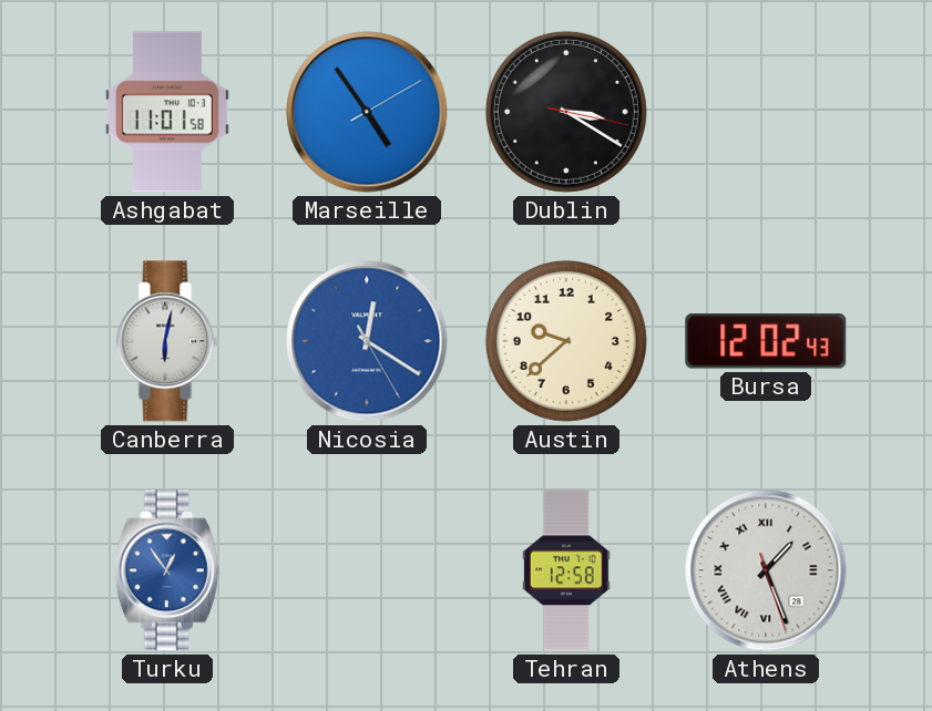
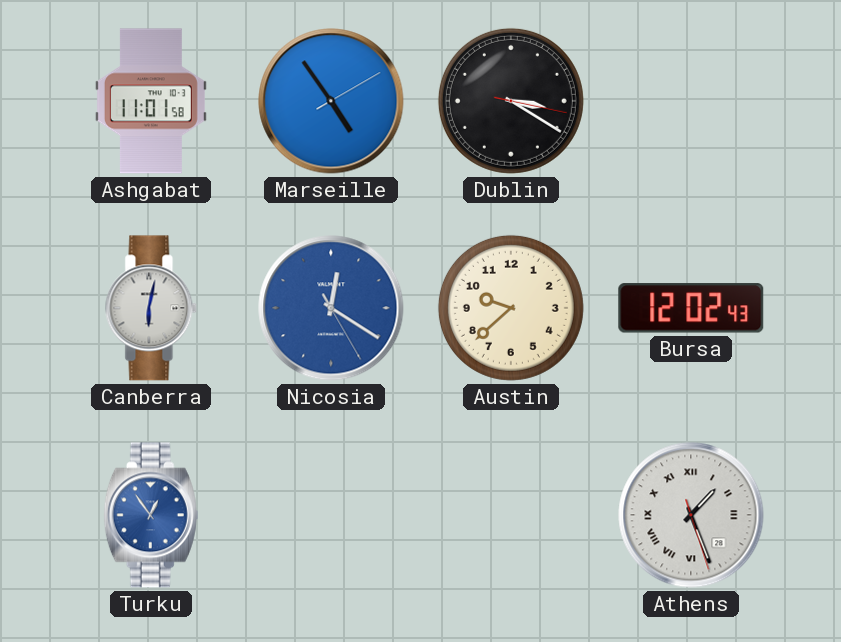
Tehran: 12:58 -> none (566, 570)
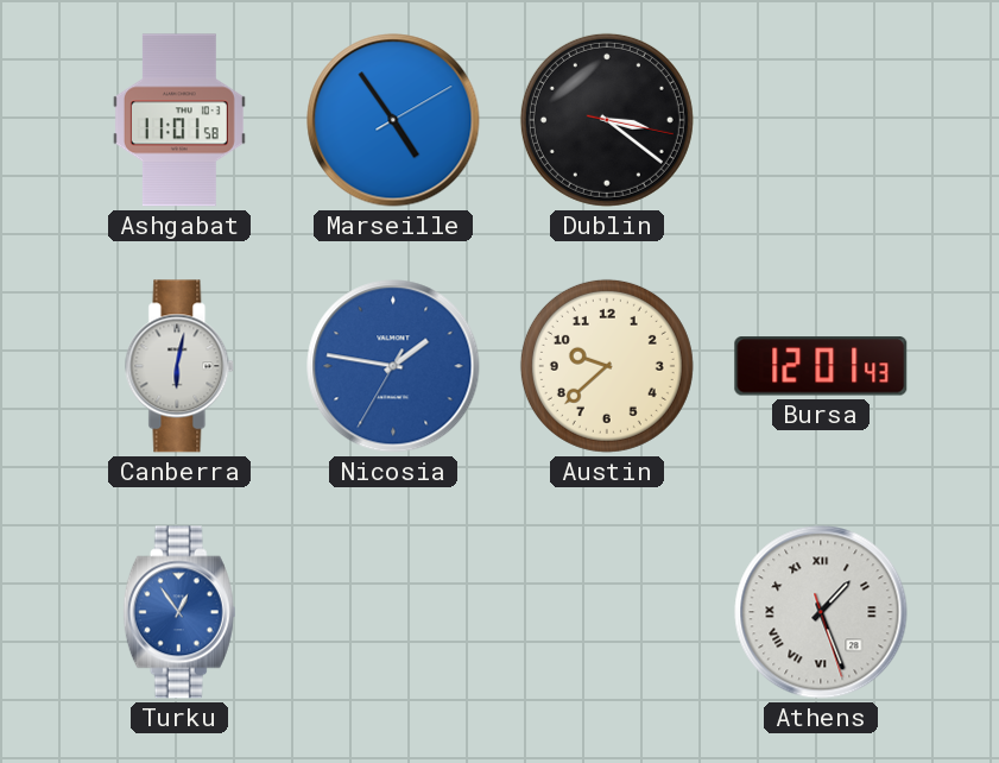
Dublin: 3:20 -> 3:21 (607, 120)
Nicosia: 12:20 -> 1:46 (393, 366)
Bursa: 12:02 -> 12:01 (821, 366)
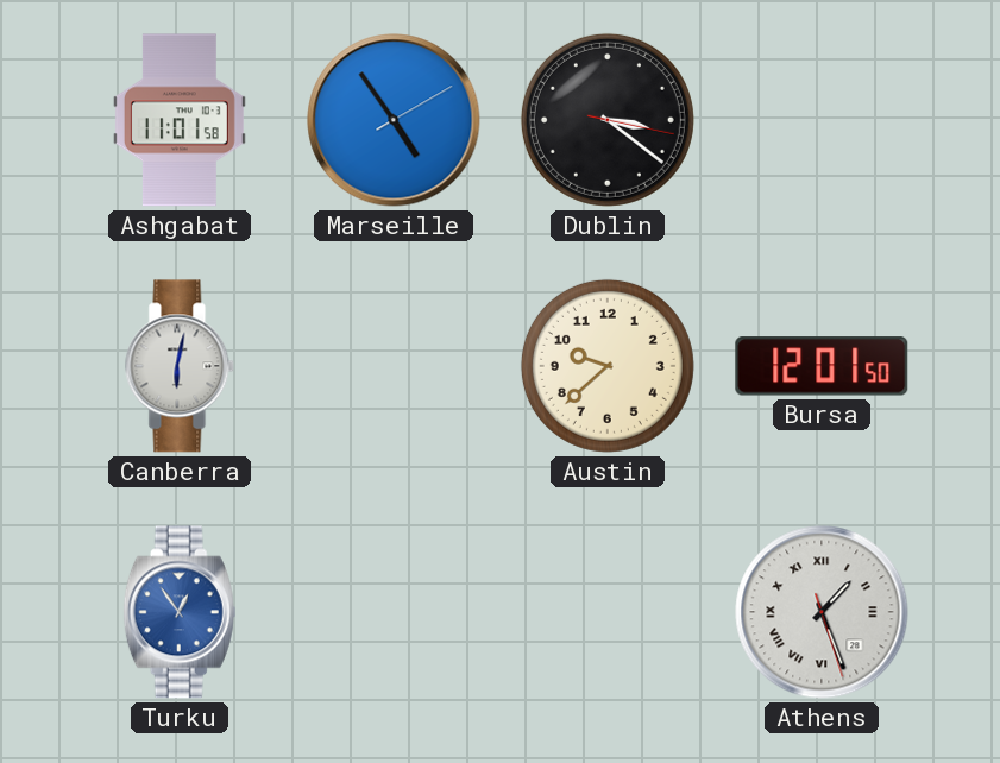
Nicosia: 1:46 -> none (393, 366)
Bursa: 12:01:43 -> 12:01:50 (822, 366)
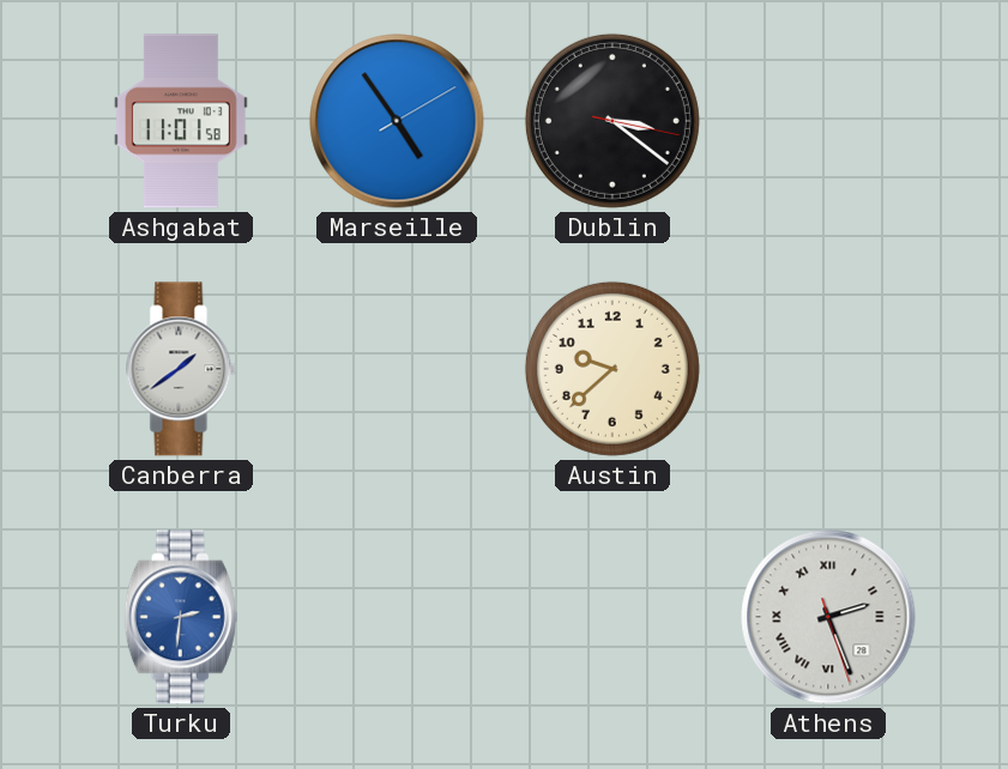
Canberra: 6:02 -> 1:39 (181, 369)
Bursa: 12:01 -> none (822, 366)
Turku: 12:54 -> 2:31 (181, 617)
Athens: 1:26 -> 2:26 (828, 617)
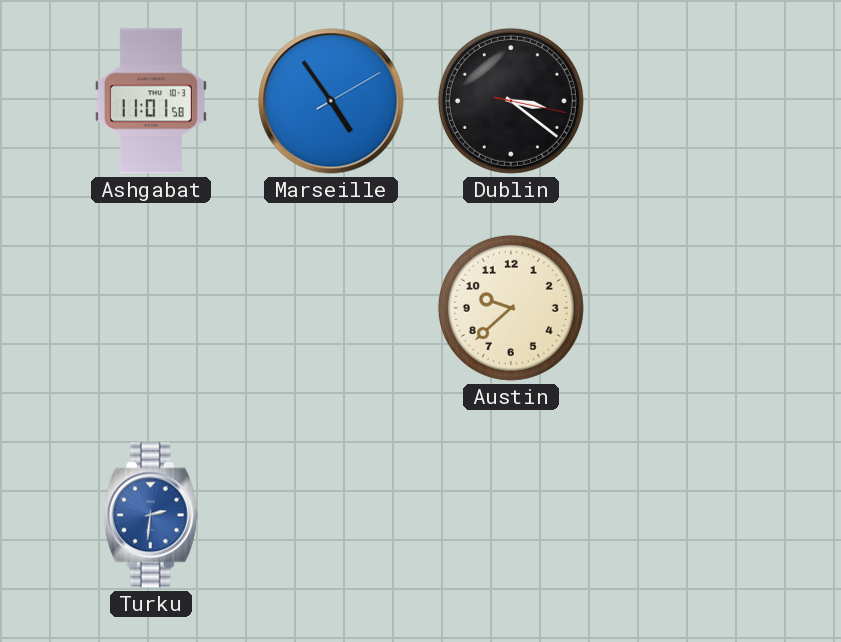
Canberra: 1:39 -> none (181, 369)
Athens: 2:26 -> none (828, 617)
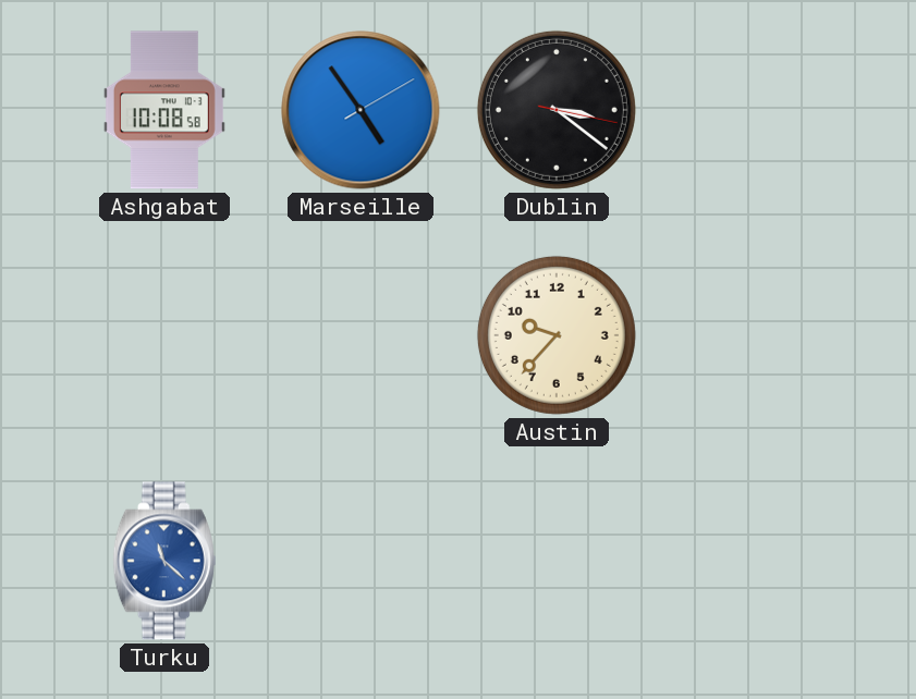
Ashgabat: 11:01 -> 10:08 (164, 110)
Austin: 9:38 -> 9:37 (557, 335)
Turku: 2:31 -> 11:22 (164, 561)
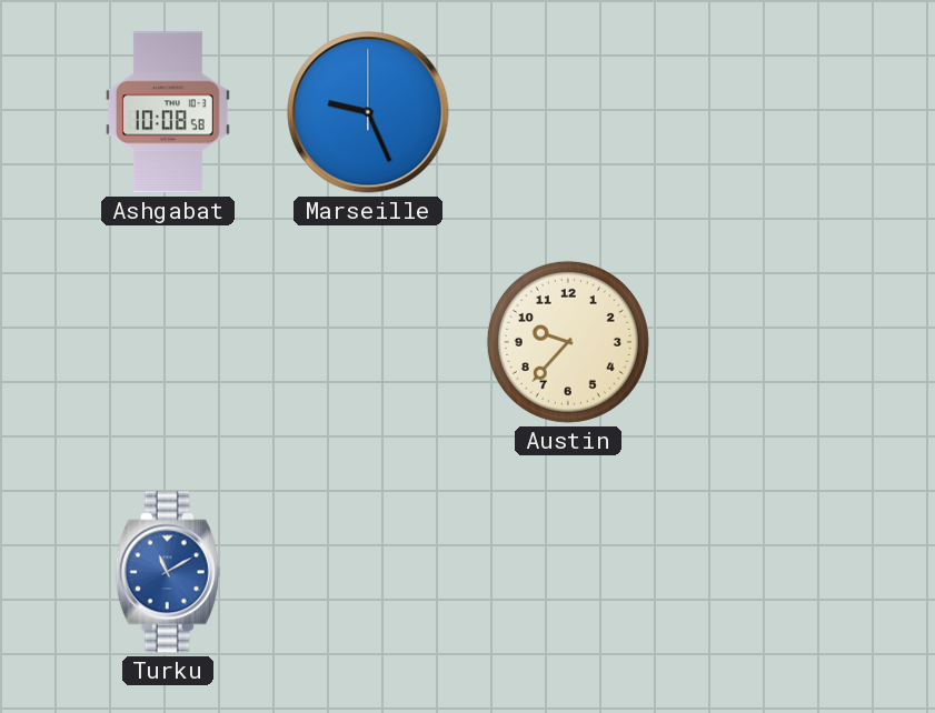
Marseille: 4:54 -> 9:26 (368, 112)
Dublin: 3:21 -> none (557, 110)
Turku: 11:22 -> 11:10 (168, 572)
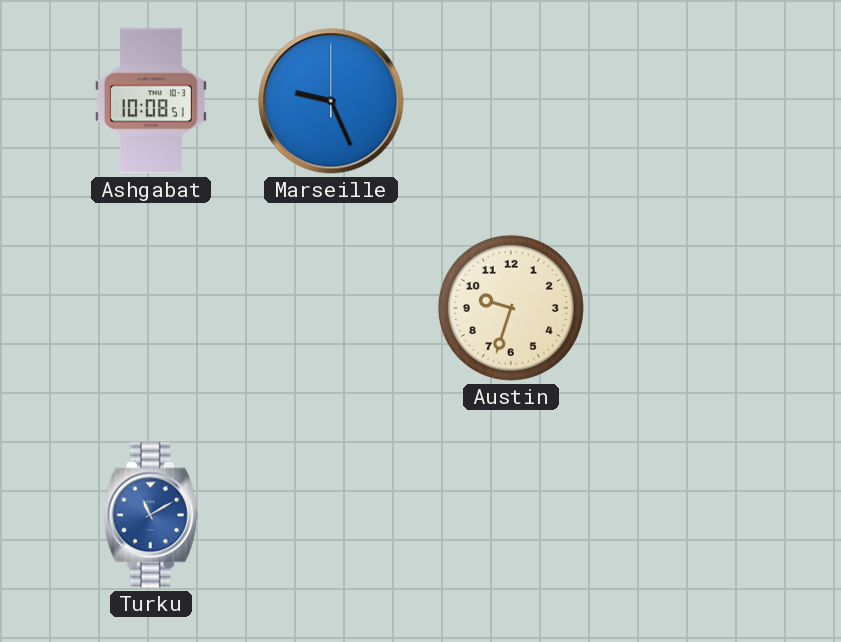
Ashgabat: 10:08:58 -> 10:08:51 (151, 101)
Austin: 9:37 -> 9:33 (511, 308)
